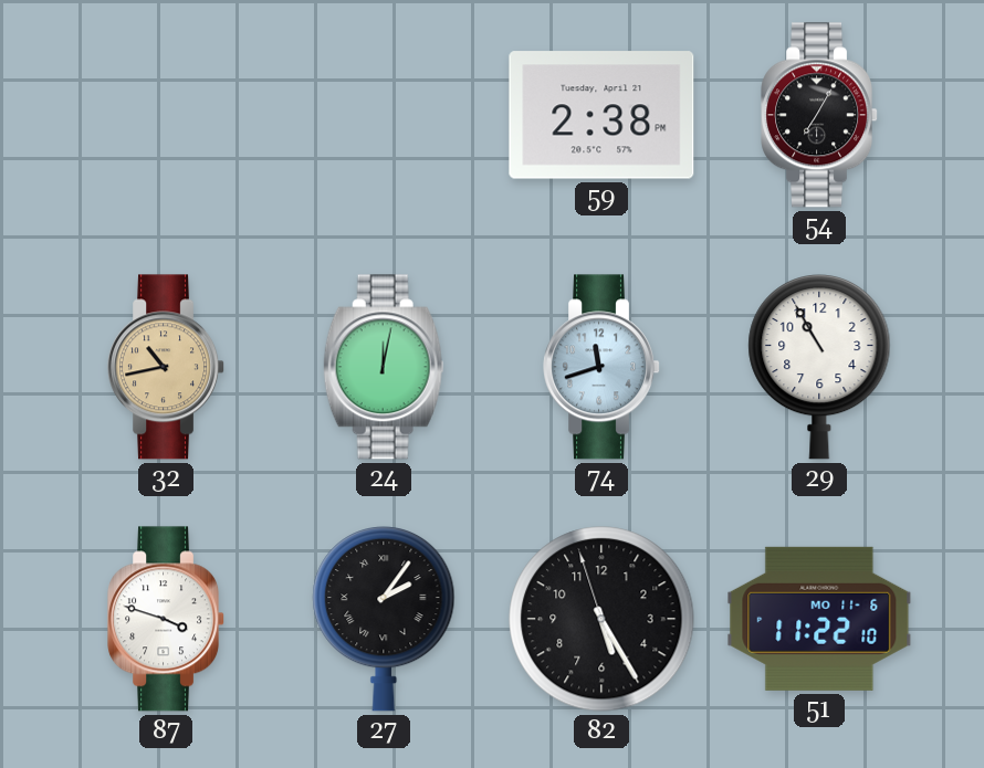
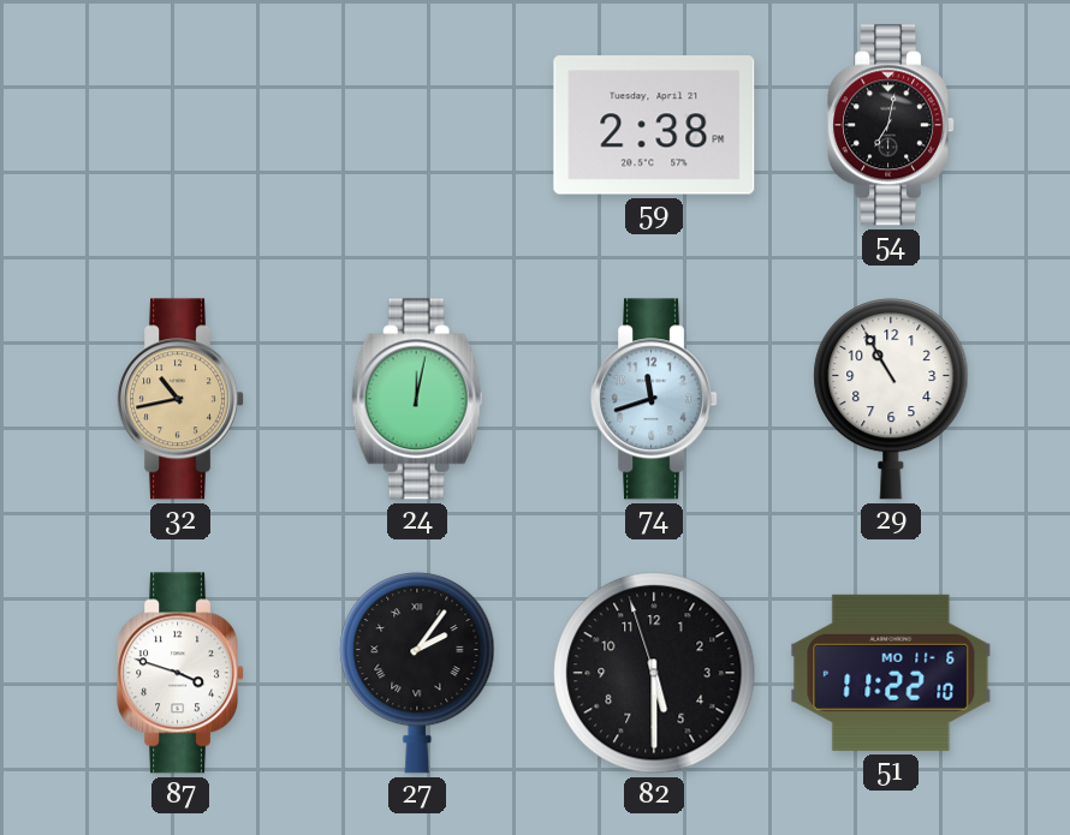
54: 7:05 -> 7:02 (892, 125)
82: 5:24 -> 5:29 (654, 673)
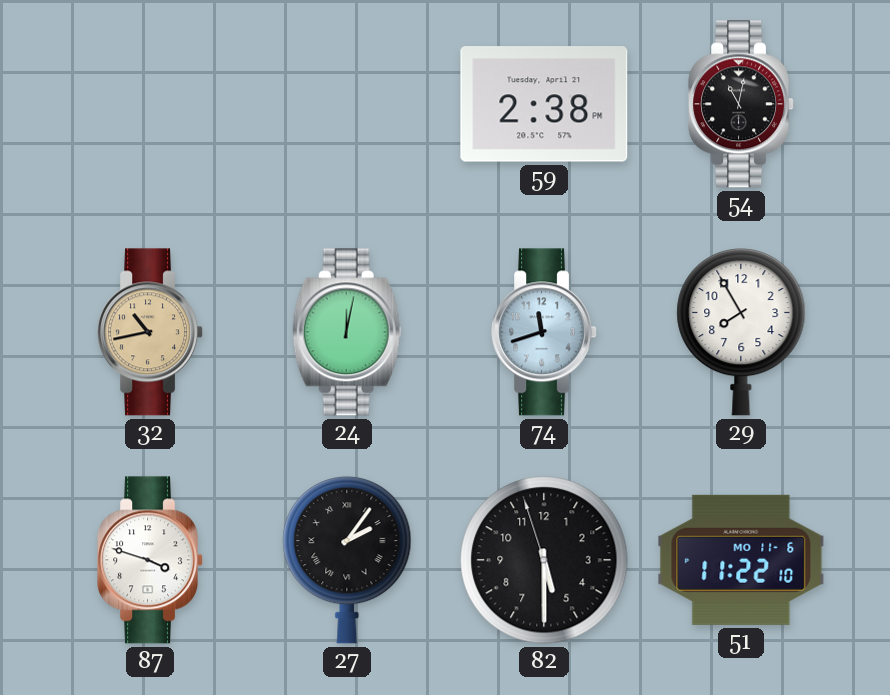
54: 7:02 -> 11:02 (742, 104)
29: 10:55 -> 7:55 (741, 333)
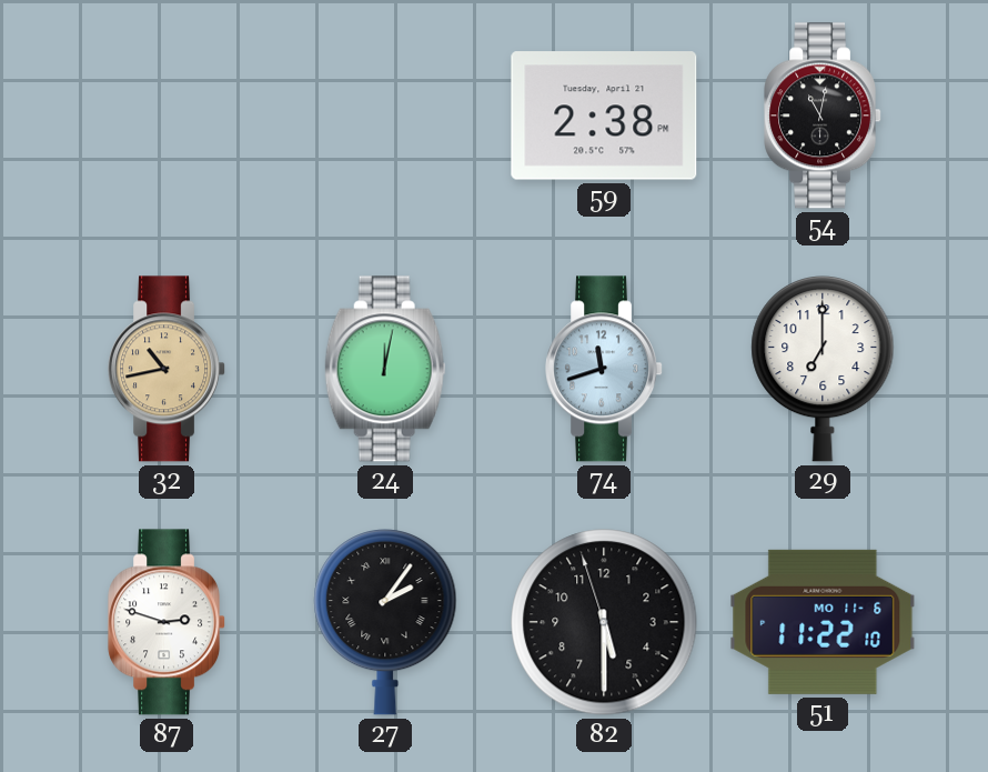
29: 7:55 -> 7:00 (823, 370)
87: 3:48 -> 2:48 (168, 622)
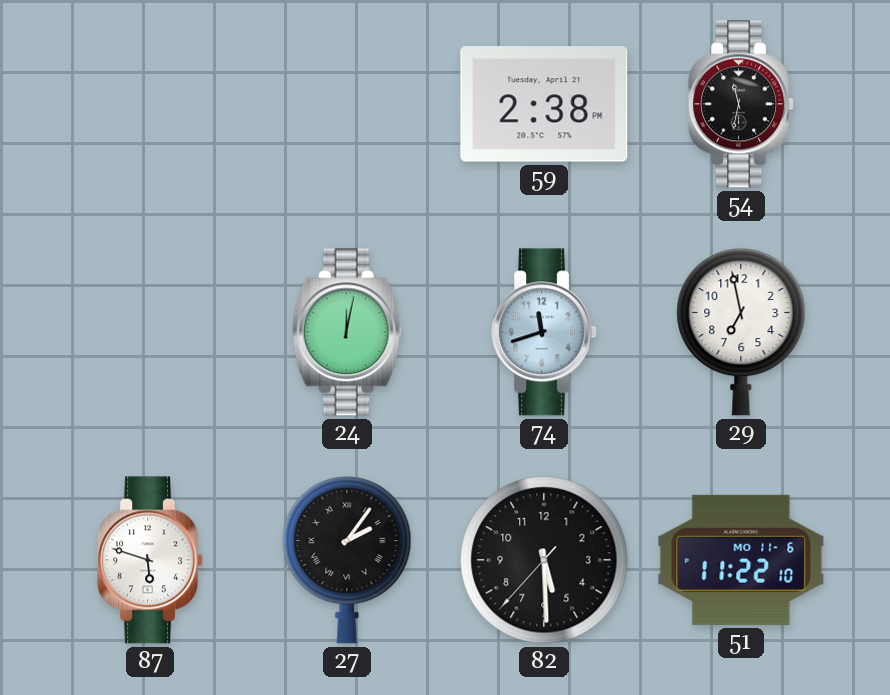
54: 11:02 -> 11:32 (742, 104)
32: 10:43 -> none (168, 369)
29: 7:00 -> 6:58 (741, 333)
87: 2:48 -> 5:48 (151, 560)
82: 5:29:57 -> 5:29:37 (544, 560)
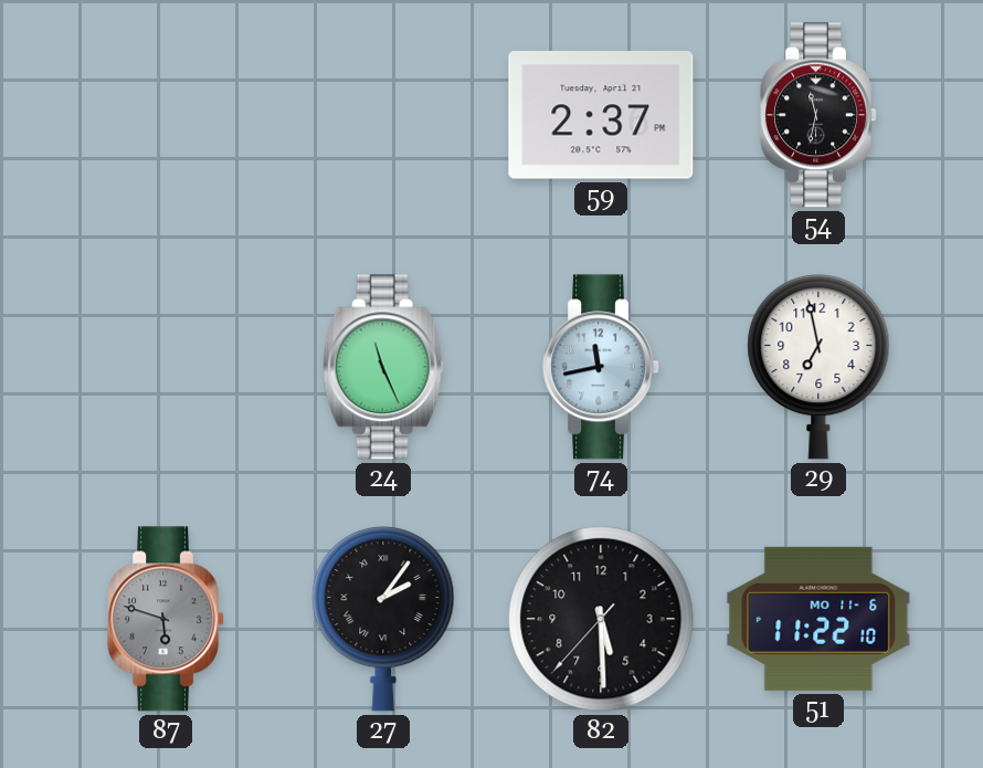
59: 2:38 -> 2:37 (601, 115)
24: 12:02 -> 11:26 (383, 367)
74: 11:42 -> 11:43 (602, 367)
87 dial: white -> grey (167, 619)
